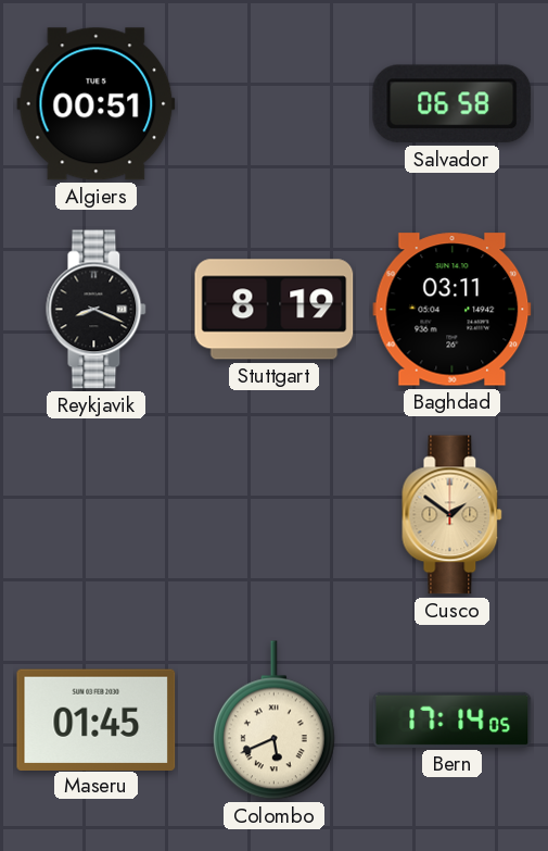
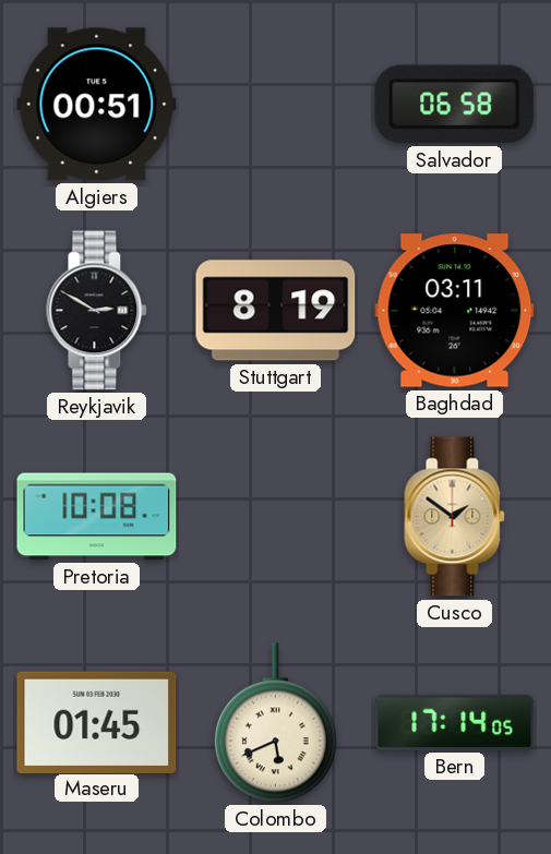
Reykjavik: 8:19 -> 2:50 (97, 311)
Pretoria: none -> 10:08 (97, 517)
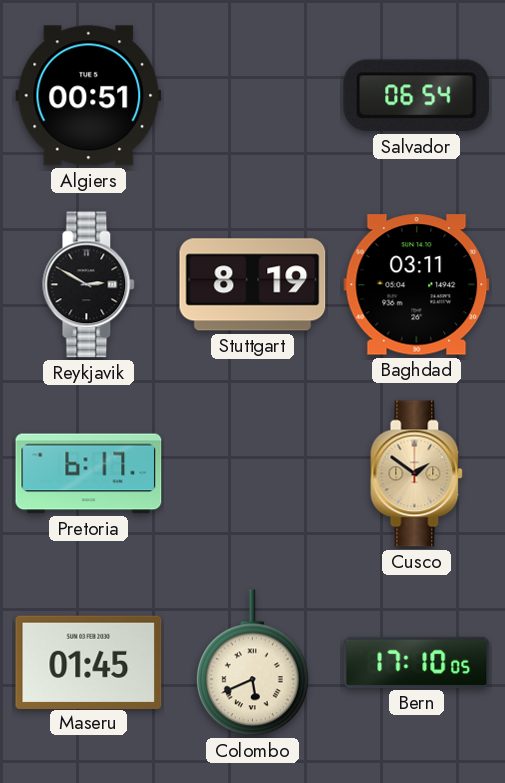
Salvador: 06:58 -> 06:54 (417, 96)
Pretoria: 10:08 -> 6:17 (89, 474)
Bern: 17:14 -> 17:10 (417, 662)
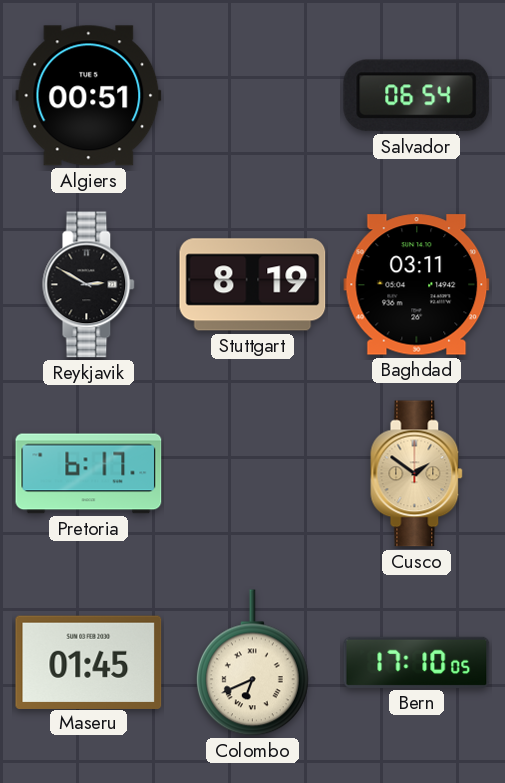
Colombo: 5:41 -> 6:41 (252, 663)
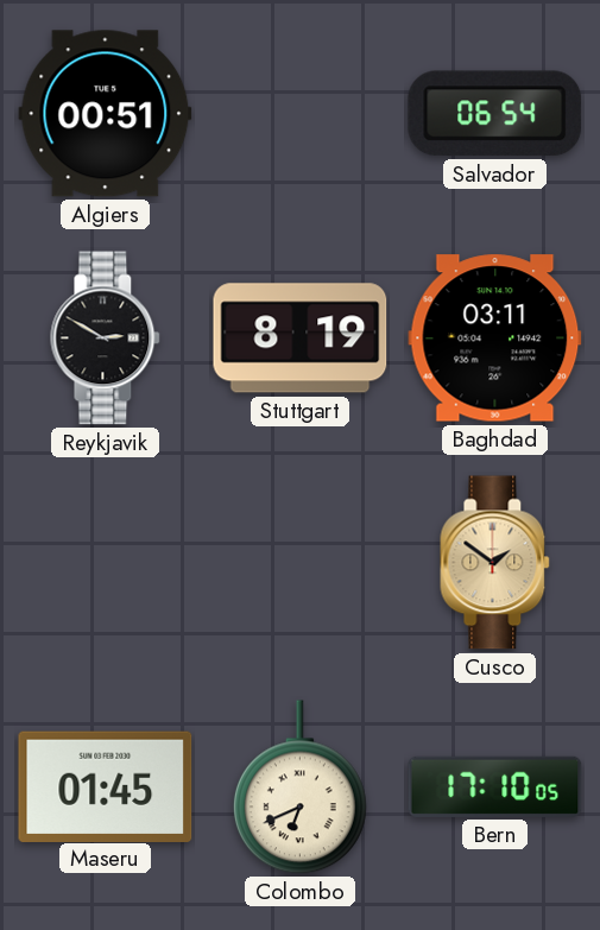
Pretoria: 6:17 -> none (89, 474)
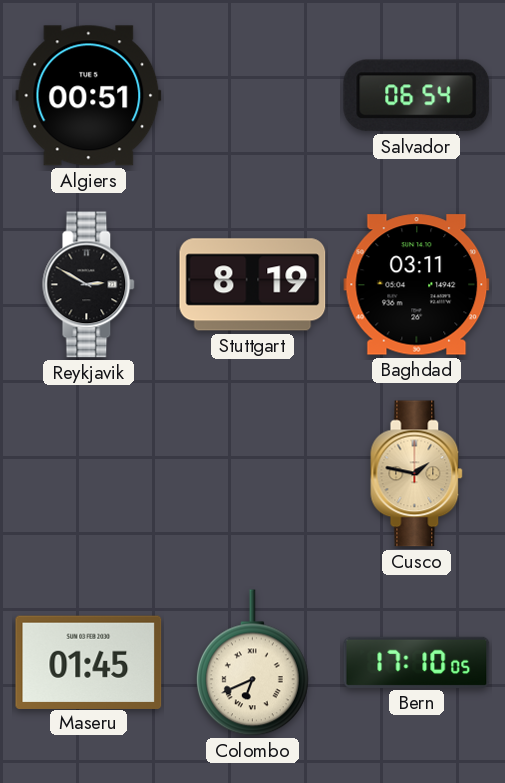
Cusco: 1:51 -> 1:47 (417, 474)
